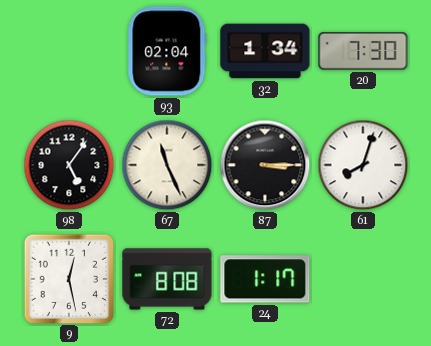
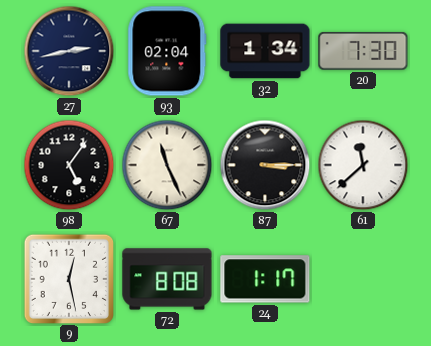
27: none -> 2:43 (69, 51)
61: 8:03 -> 11:38 (363, 165)
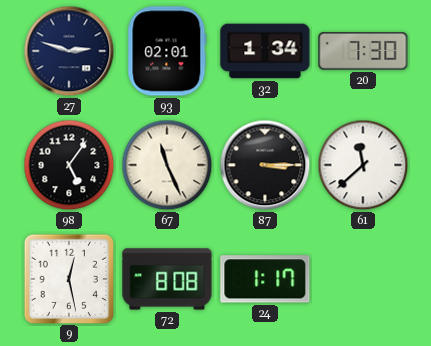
27: 2:43 -> 2:48 (69, 51)
93: 02:04 -> 02:01 (167, 51)
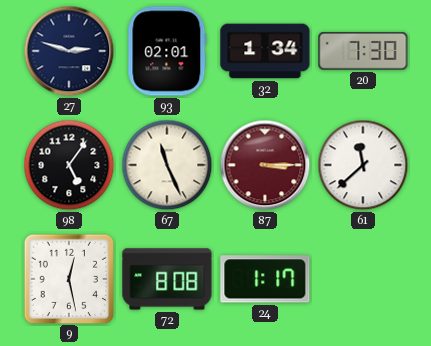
87 dial: black -> burgundy (265, 165)
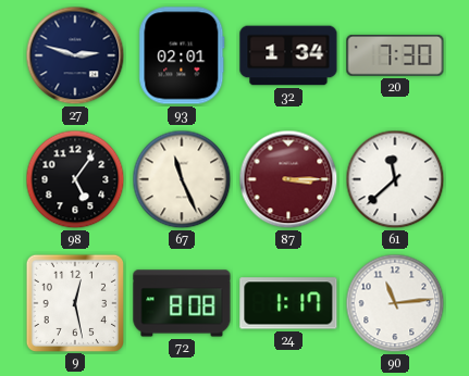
90: none -> 11:14 (395, 303)
